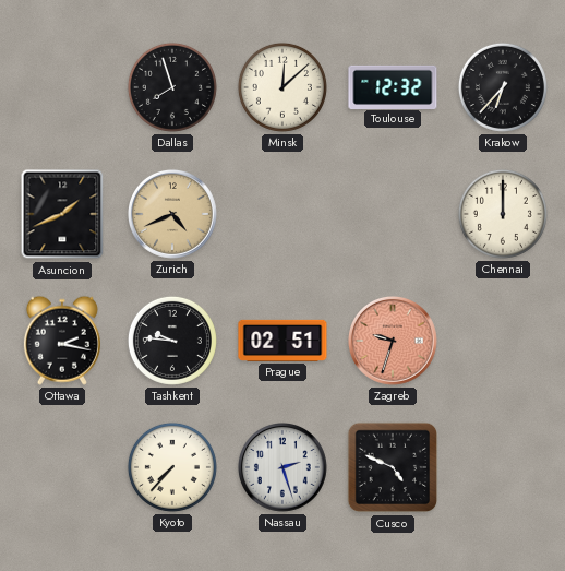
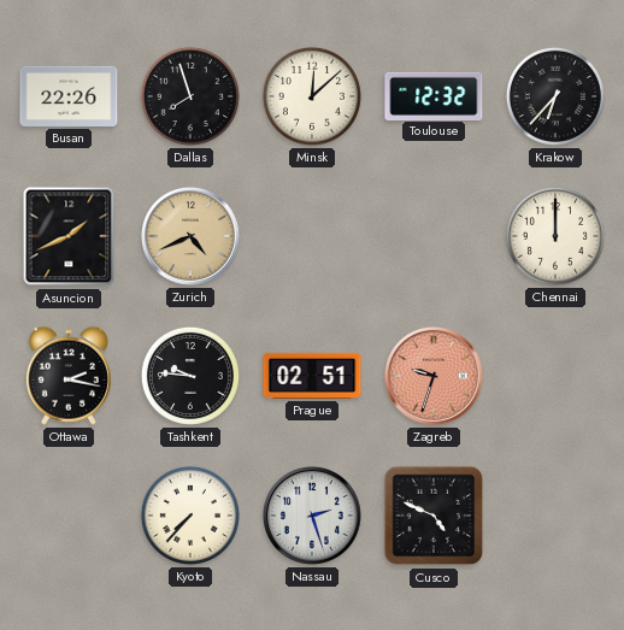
Busan: none -> 22:26 (69, 96)
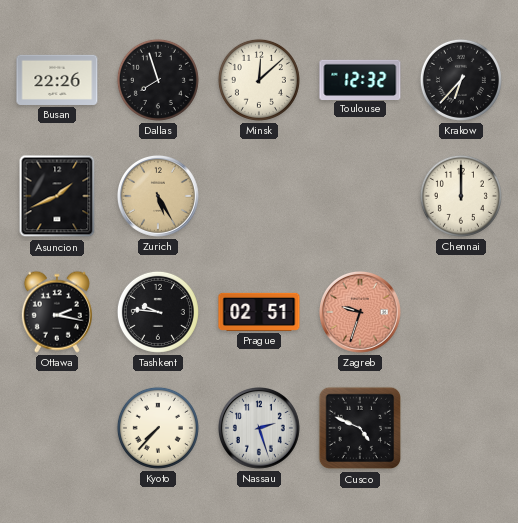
Zurich: 4:41 -> 5:25 (158, 196)
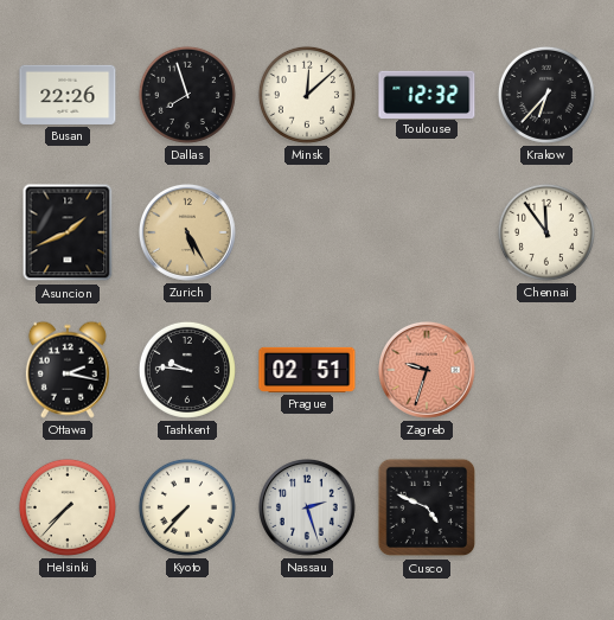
Chennai: 12:00 -> 11:54 (546, 232)
Helsinki: none -> 7:37 (68, 507)
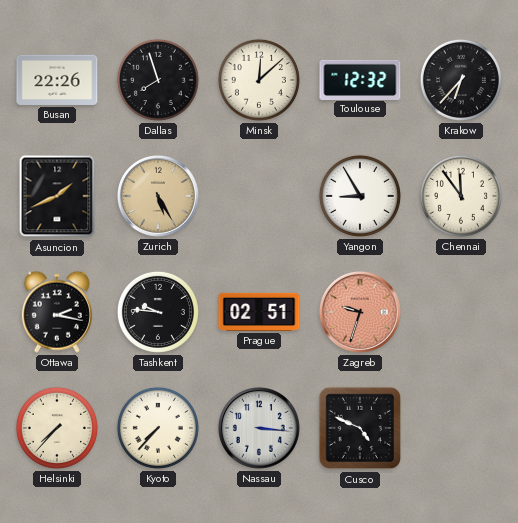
Yangon: none -> 8:55 (360, 196)
Nassau: 2:27 -> 3:16 (259, 428)
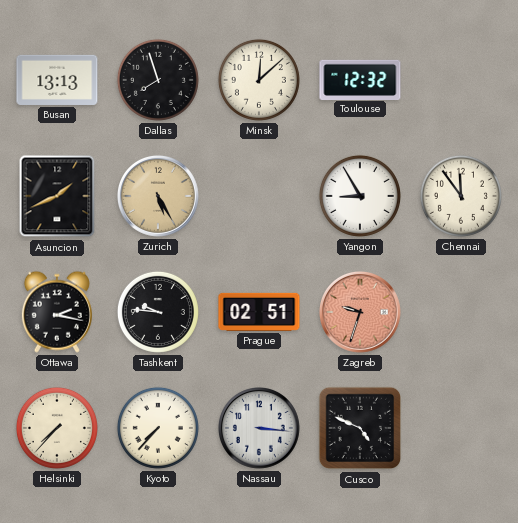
Busan: 22:26 -> 13:13 (57, 80)
Krakow: 6:37 -> none (461, 80)
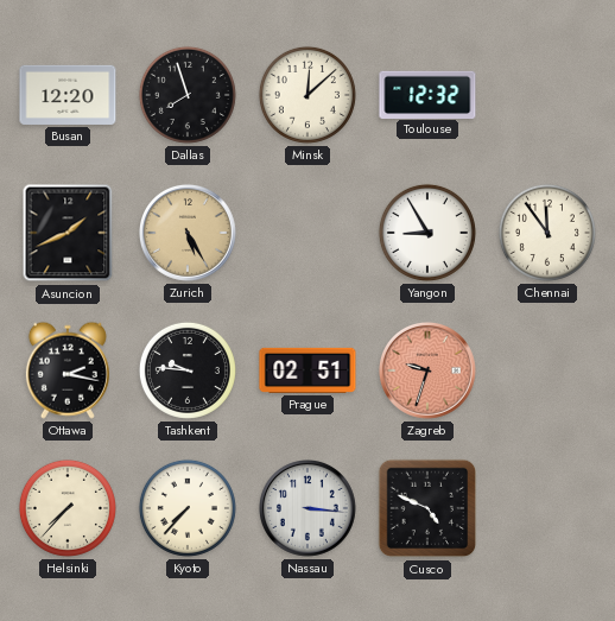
Busan: 13:13 -> 12:20 (68, 95)
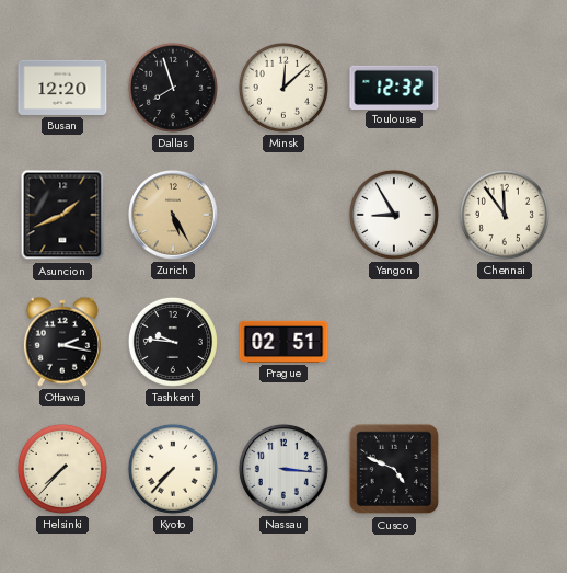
Zagreb: 9:33 -> none (427, 370)
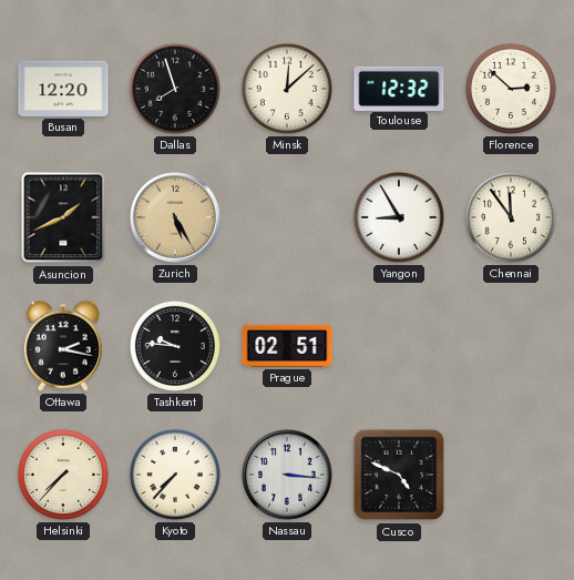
Florence: none -> 2:52 (511, 89)
